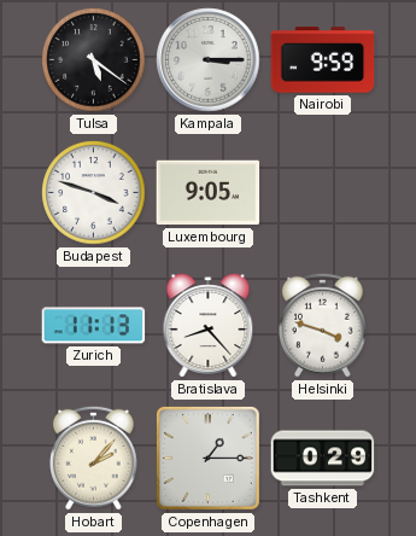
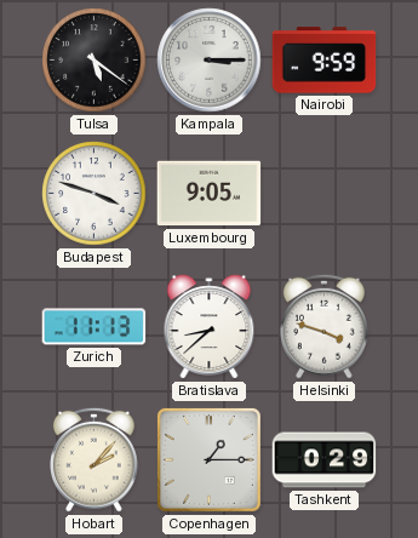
Bratislava: 8:23 -> 8:38 (210, 327)
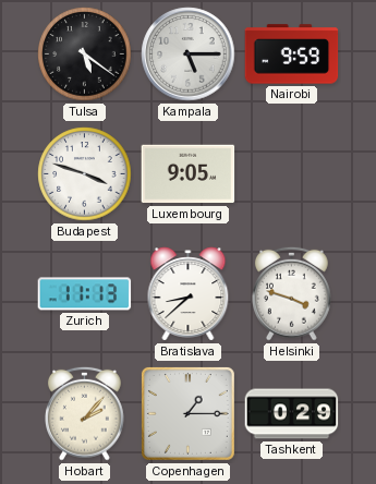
Kampala: 3:15 -> 5:15 (189, 55)
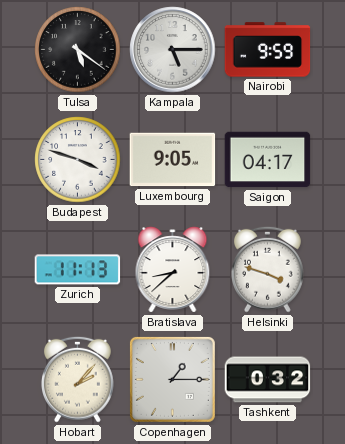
Saigon: none -> 04:17 (268, 160)
Tashkent: 0:29 -> 0:32 (268, 380)
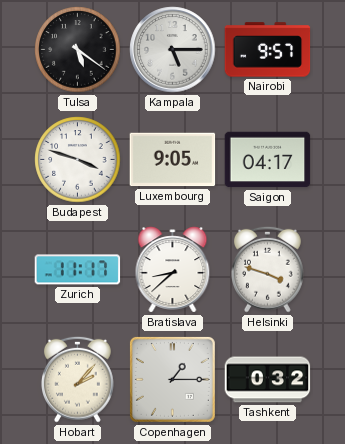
Nairobi: 9:59 -> 9:57 (268, 50)
Zurich: 11:13 -> 11:17 (78, 270)
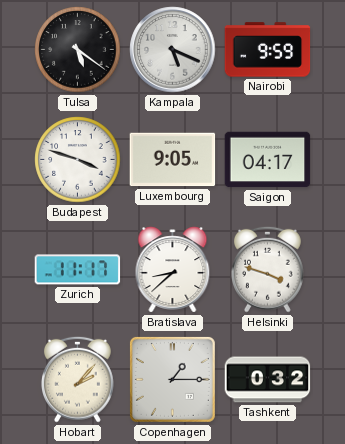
Kampala: 5:15 -> 5:19 (173, 50)
Nairobi: 9:57 -> 9:59 (268, 50)
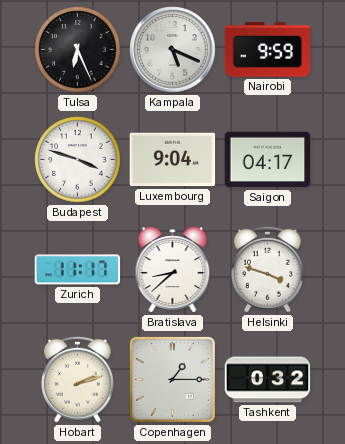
Tulsa: 5:21 -> 6:26 (78, 50)
Luxembourg: 9:05 -> 9:04 (173, 160)
Hobart: 2:07 -> 2:12 (78, 379)
